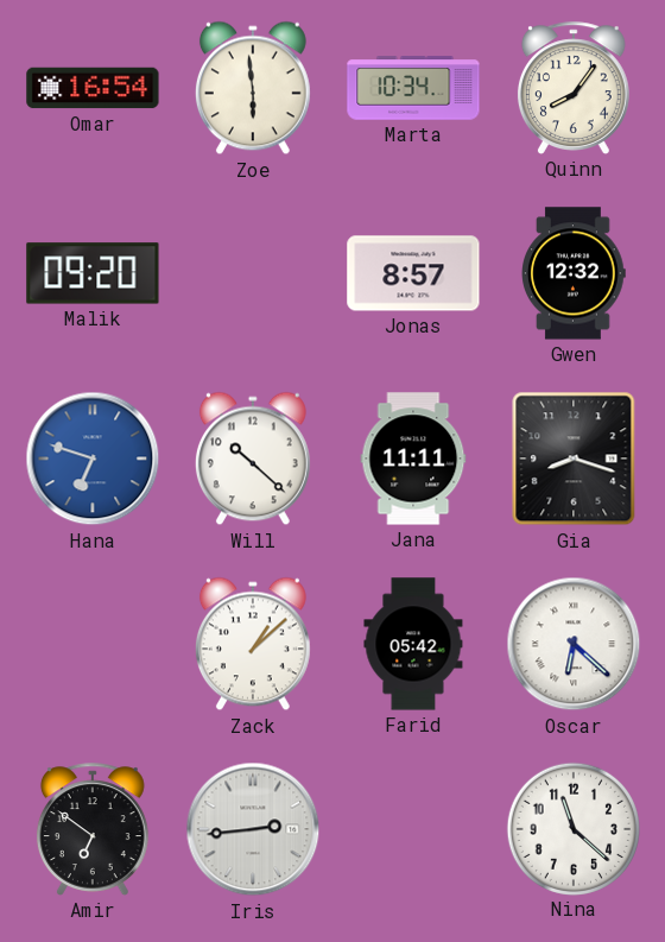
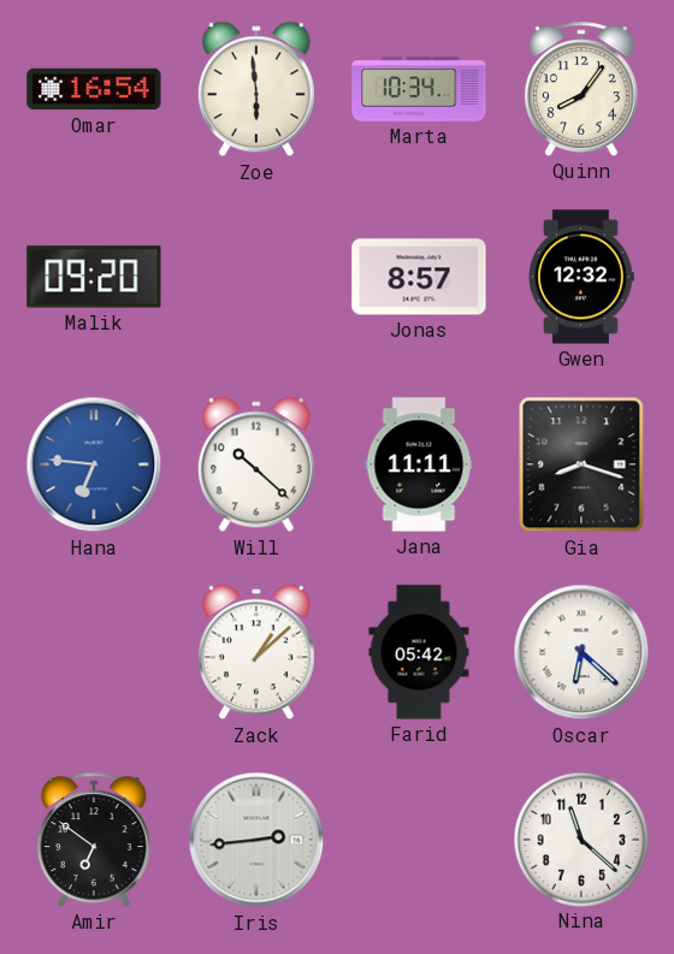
Hana: 6:48 -> 6:46 (94, 464)
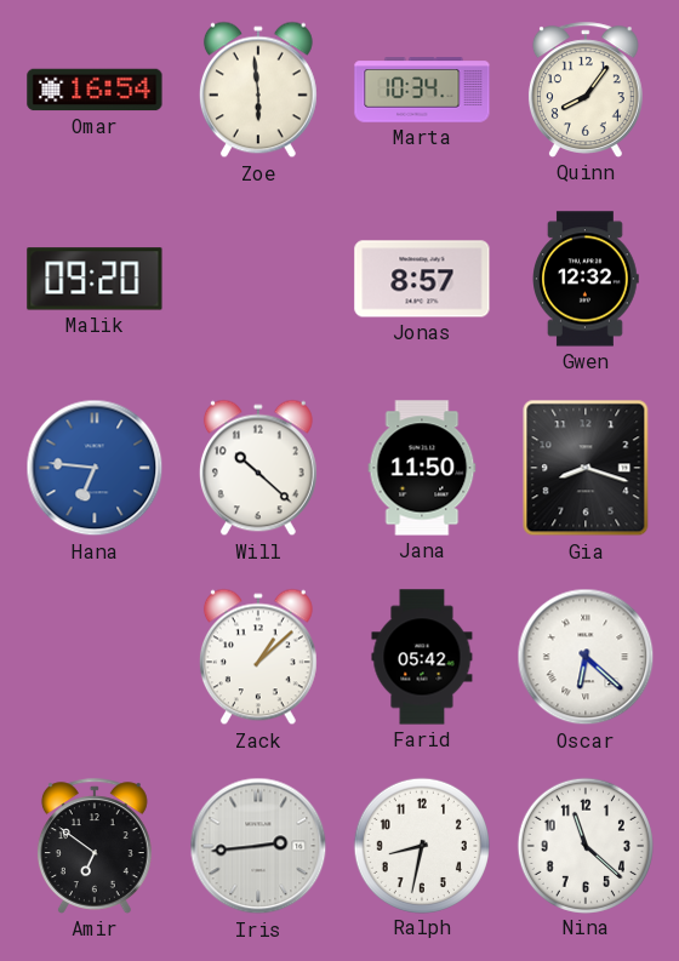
Jana: 11:11 -> 11:50 (422, 468)
Ralph: none -> 8:32 (421, 845)
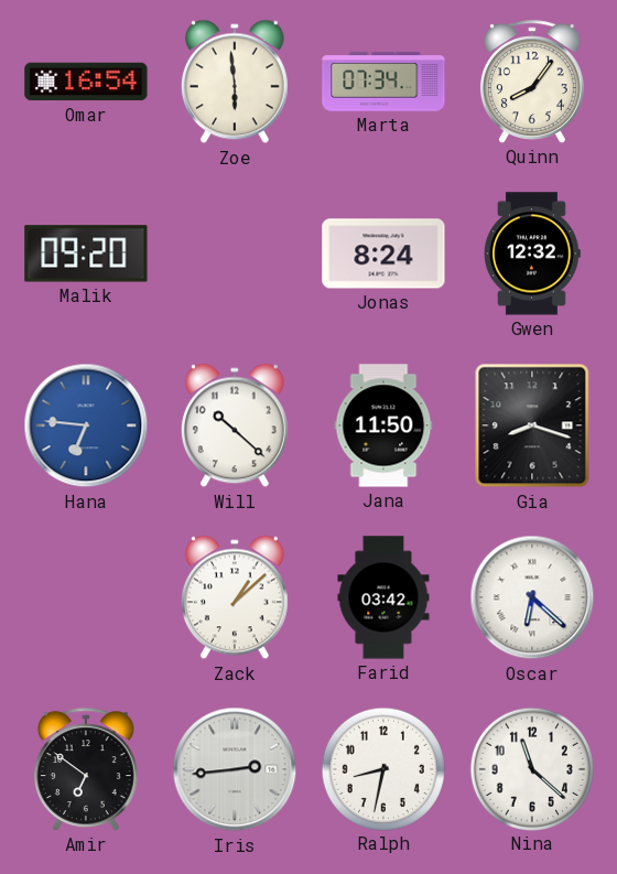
Marta: 10:34 -> 07:34 (383, 82)
Jonas: 8:57 -> 8:24 (383, 253)
Farid: 05:42 -> 03:42 (383, 597)
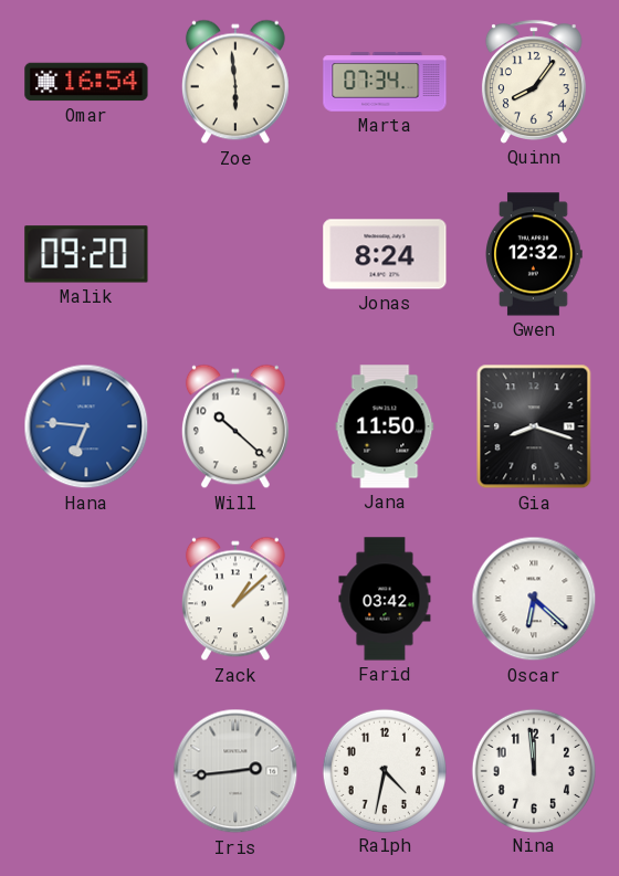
Amir: 6:51 -> none (86, 769)
Ralph: 8:32 -> 4:32 (384, 770)
Nina: 11:22 -> 11:59 (533, 770)
